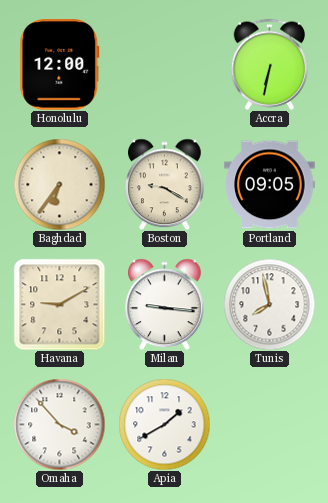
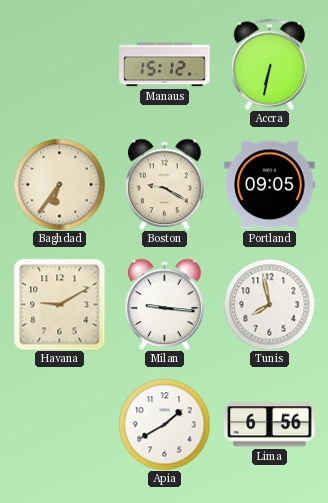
Honolulu: 12:00 -> none (60, 65)
Manaus: none -> 15:12 (165, 65)
Omaha: 3:53 -> none (59, 424)
Lima: none -> 6:56 (270, 425)
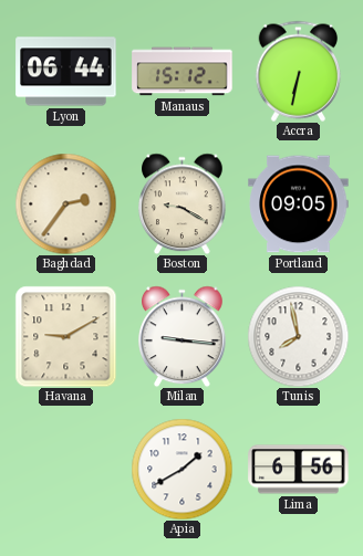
Lyon: none -> 06:44 (66, 72)
Baghdad: 6:36 -> 2:36 (65, 203)
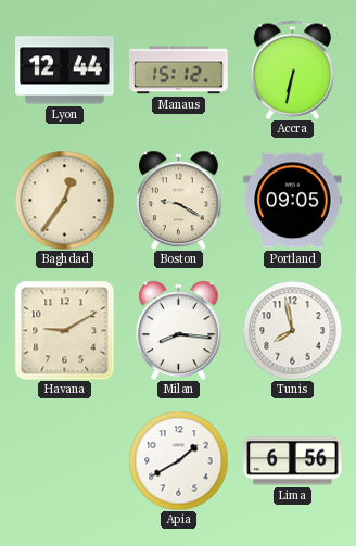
Lyon: 06:44 -> 12:44 (65, 71)
Baghdad: 2:36 -> 12:36 (64, 200)
Milan: 9:16 -> 8:16 (179, 330)
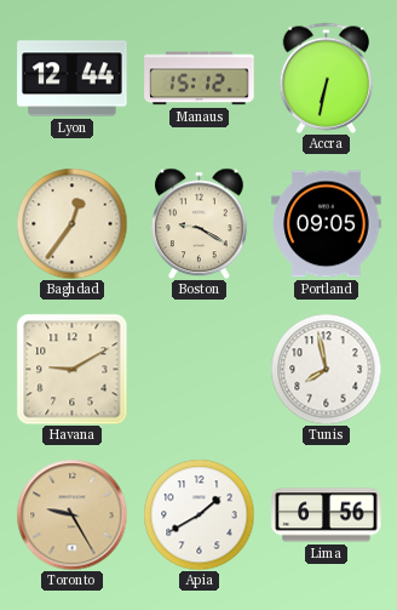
Milan: 8:16 -> none (179, 330)
Toronto: none -> 9:25 (71, 514)
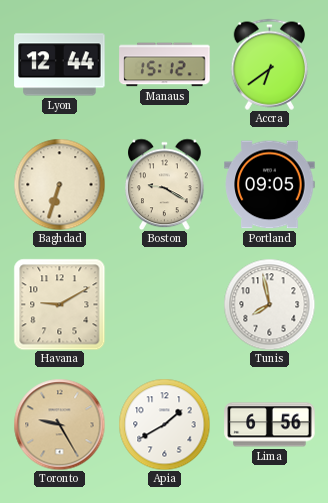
Accra: 6:32 -> 6:39 (270, 64)
Baghdad: 12:36 -> 6:33 (59, 184)
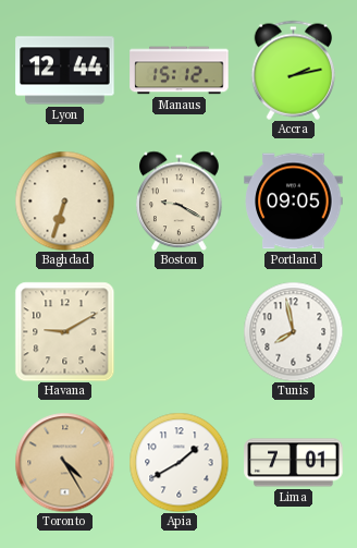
Accra: 6:39 -> 2:13 (294, 70)
Toronto: 9:25 -> 4:25 (64, 462)
Lima: 6:56 -> 7:01 (294, 463)
